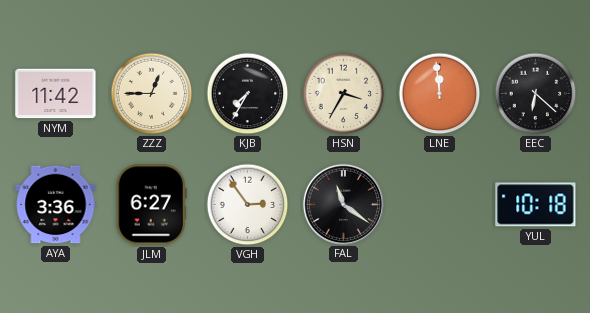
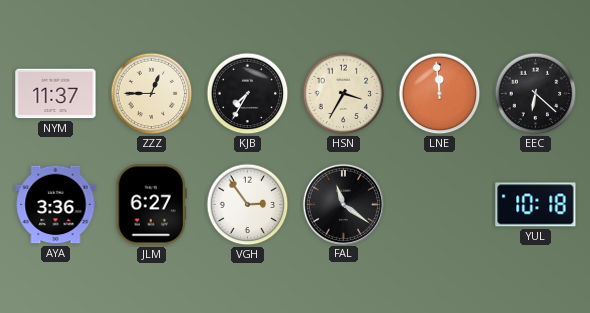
NYM: 11:42 -> 11:37 (56, 94)
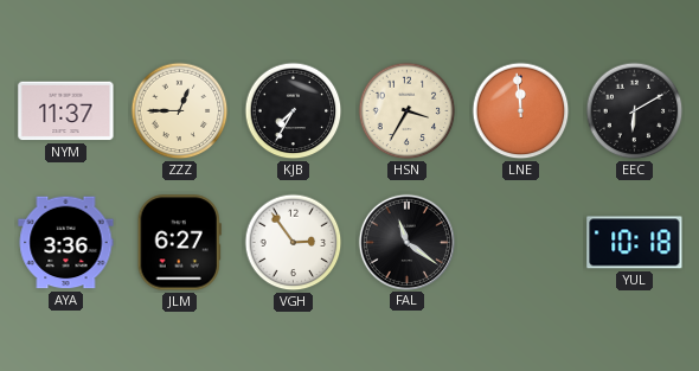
EEC: 6:22 -> 6:10 (635, 111)
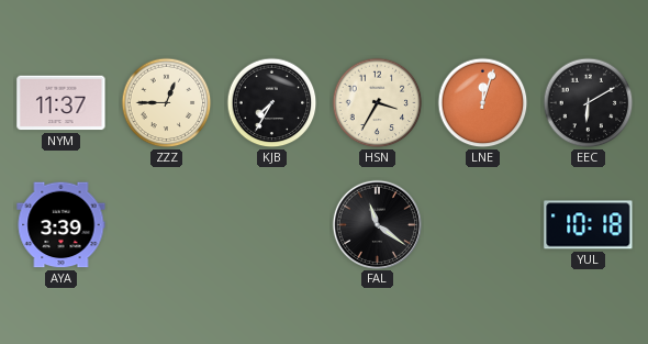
LNE: 11:59 -> 12:03 (483, 103)
AYA: 3:36 -> 3:39 (62, 225)
JLM: 6:27 -> none (179, 243)
VGH: 2:54 -> none (294, 243)
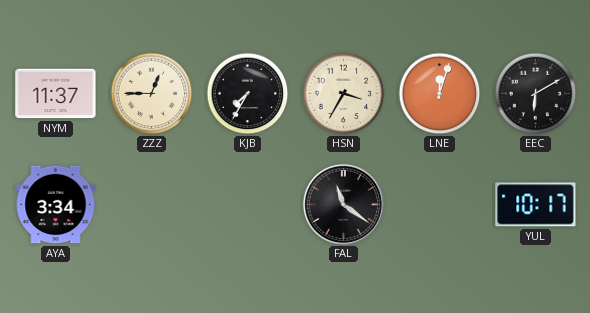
AYA: 3:39 -> 3:34 (56, 205)
YUL: 10:18 -> 10:17 (536, 205)
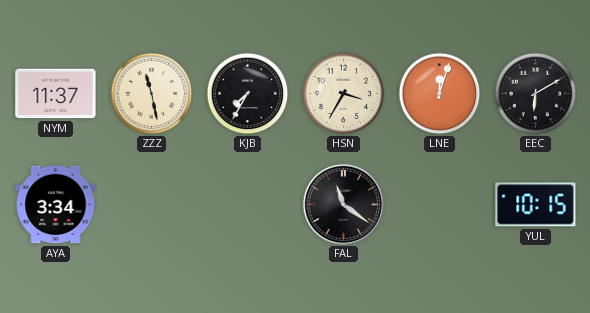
ZZZ: 12:45 -> 11:28 (152, 94)
YUL: 10:17 -> 10:15 (536, 205)
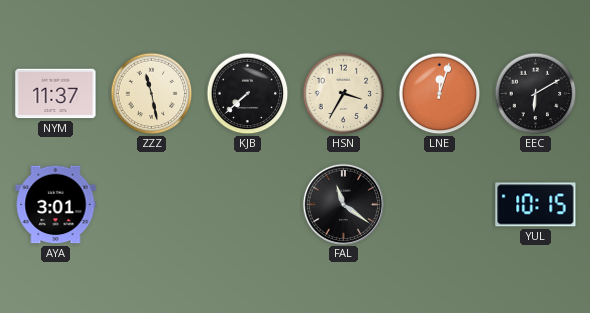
KJB: 7:35 -> 7:38 (248, 94)
AYA: 3:34 -> 3:01 (56, 205)
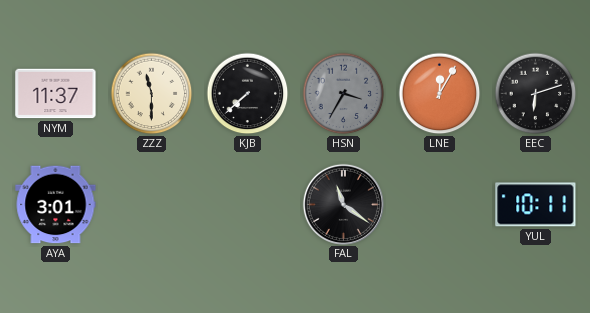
ZZZ: 11:28 -> 11:30 (152, 94)
HSN dial: cream -> grey (344, 94)
LNE: 12:03 -> 12:05 (440, 94)
EEC: 6:10 -> 6:12 (536, 94)
YUL: 10:15 -> 10:11 (536, 205)
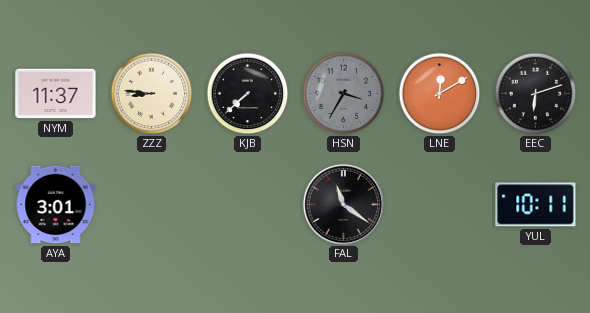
ZZZ: 11:30 -> 8:46 (152, 94)
LNE: 12:05 -> 12:10 (440, 94)
